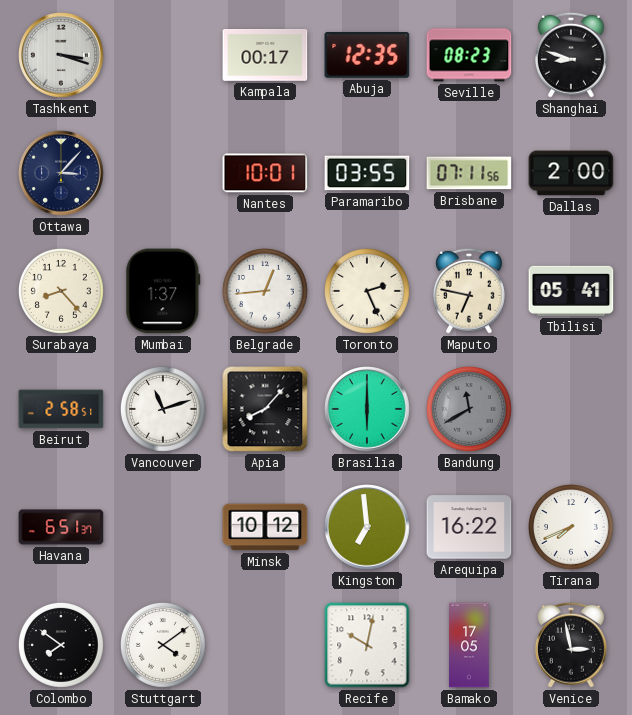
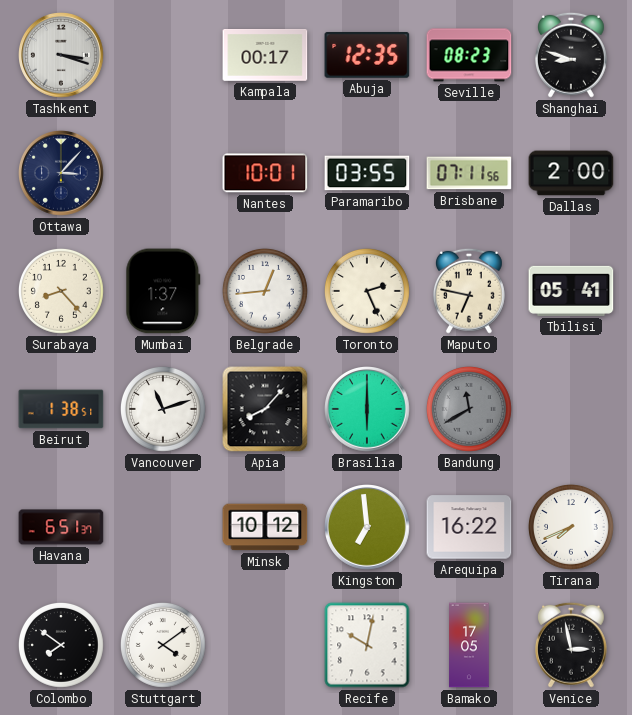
Beirut: 2:58 -> 1:38 (61, 409)
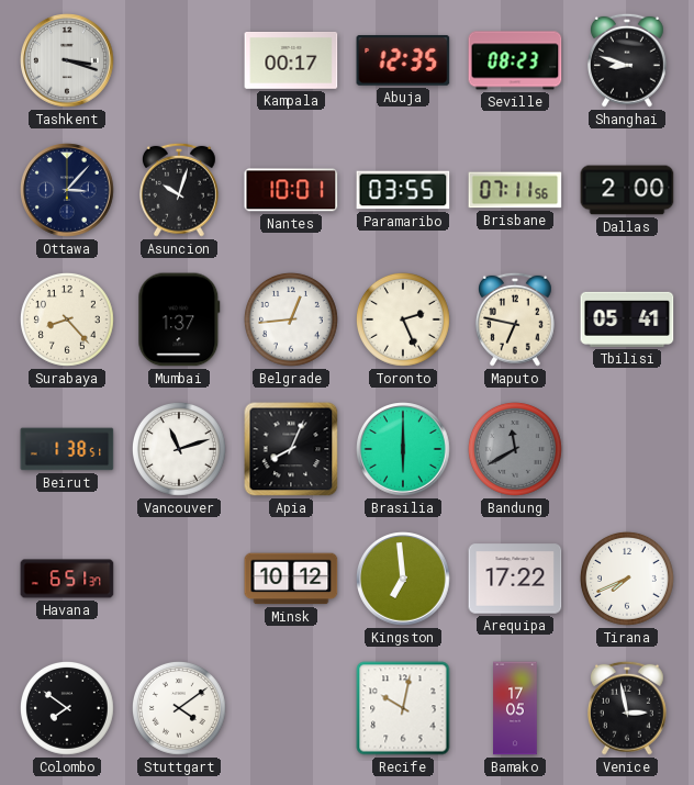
Asuncion: none -> 10:03 (179, 190)
Apia: 8:07 -> 8:04 (291, 449)
Arequipa: 16:22 -> 17:22 (515, 579)
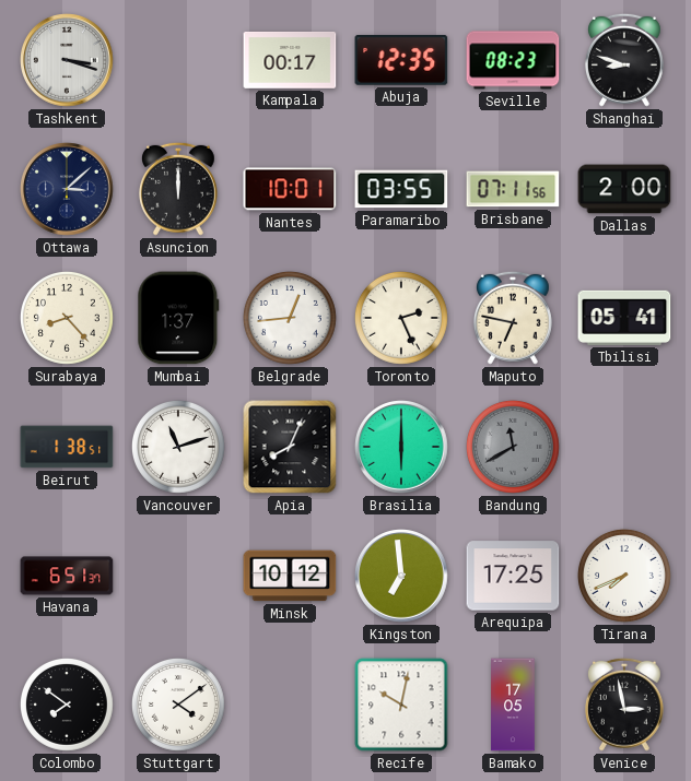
Ottawa: 3:07 -> 3:08 (67, 189)
Asuncion: 10:03 -> 12:00 (178, 189)
Arequipa: 17:22 -> 17:25 (513, 576)
